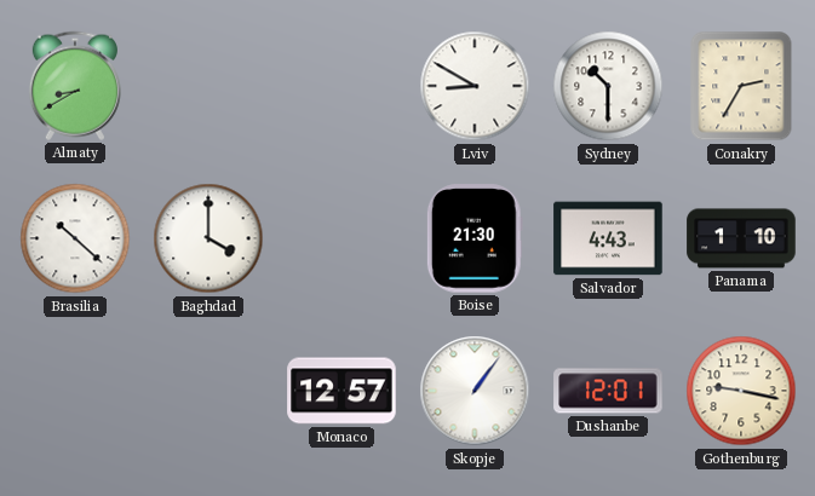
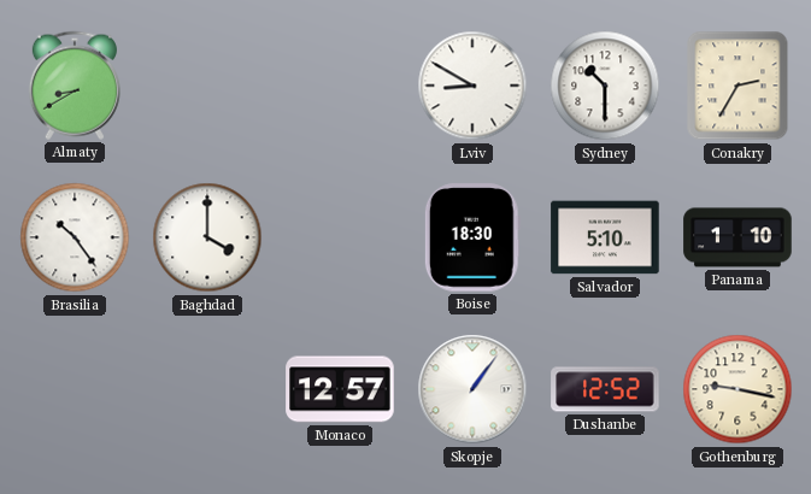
Brasilia: 10:22 -> 10:24 (75, 237)
Boise: 21:30 -> 18:30 (472, 237)
Salvador: 4:43 -> 5:10 (605, 237)
Dushanbe: 12:01 -> 12:52 (605, 389)
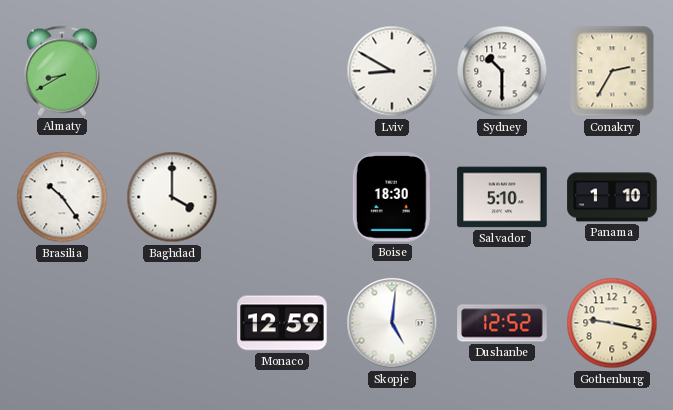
Monaco: 12:57 -> 12:59 (282, 323)
Skopje: 1:06 -> 5:01 (392, 323)
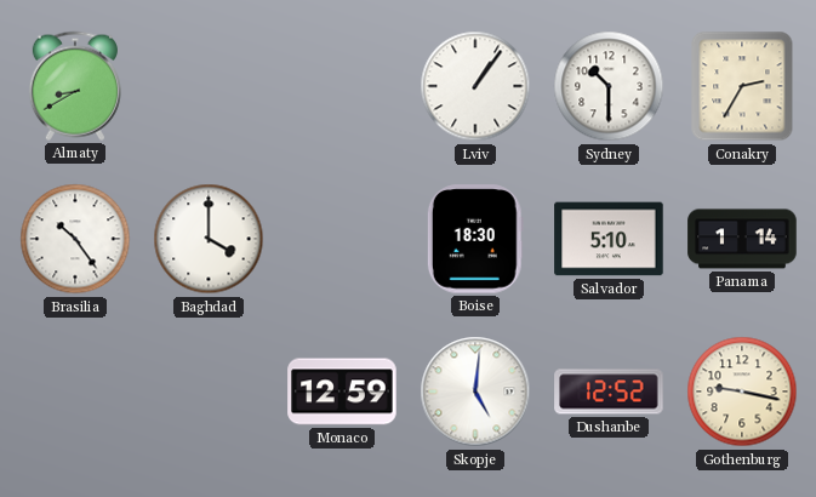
Lviv: 8:50 -> 1:06 (475, 86)
Panama: 1:10 -> 1:14 (742, 239)
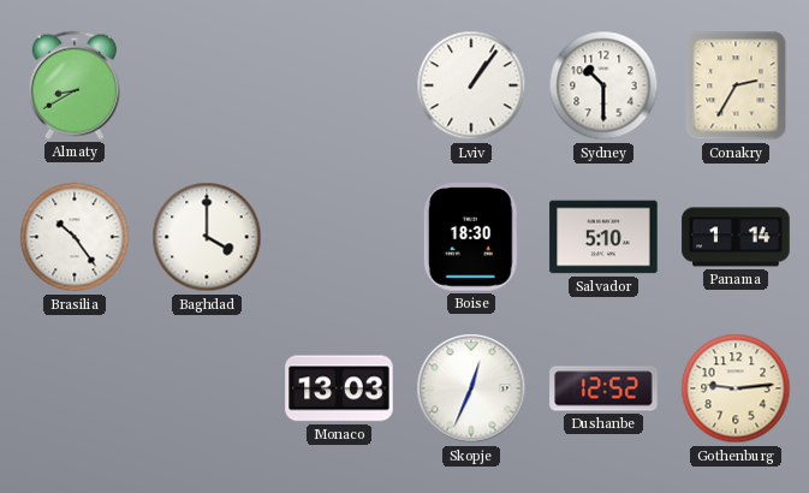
Monaco: 12:59 -> 13:03 (339, 388)
Skopje: 5:01 -> 12:34 (471, 388)
Gothenburg: 9:17 -> 9:14 (736, 388)
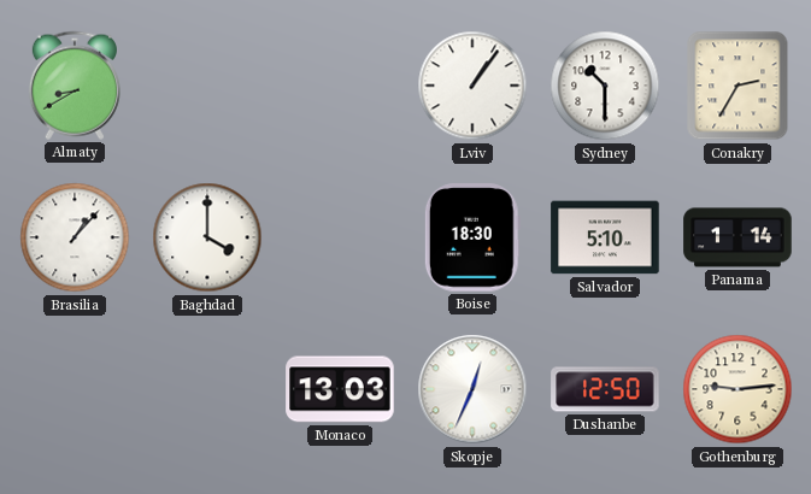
Brasilia: 10:24 -> 1:07 (75, 237)
Dushanbe: 12:52 -> 12:50 (605, 389)
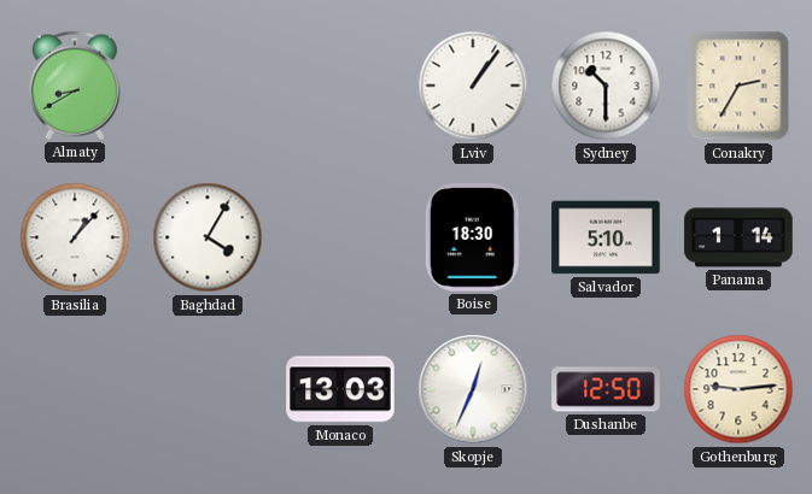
Baghdad: 4:00 -> 4:05 (208, 237)
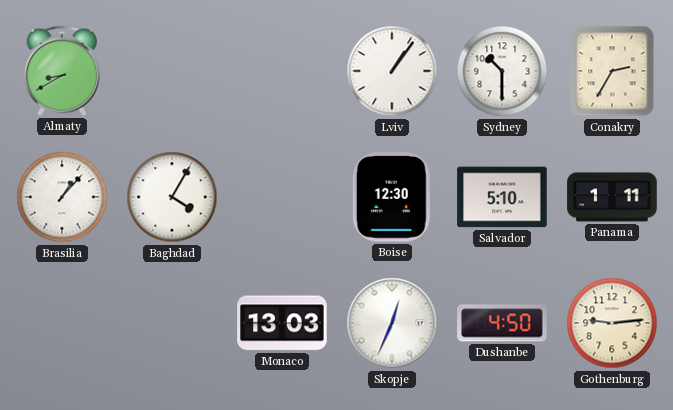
Boise: 18:30 -> 12:30 (392, 197)
Panama: 1:14 -> 1:11 (612, 197)
Dushanbe: 12:50 -> 4:50 (502, 323)
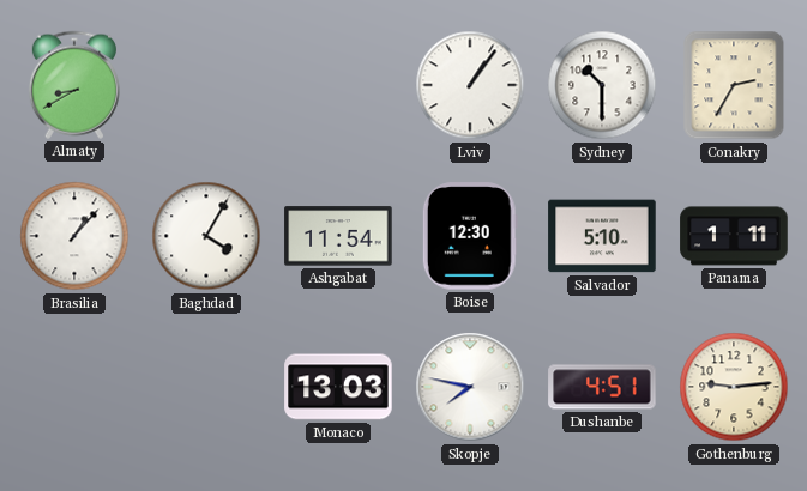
Ashgabat: none -> 11:54 (338, 236)
Skopje: 12:34 -> 7:47 (470, 387)
Dushanbe: 4:50 -> 4:51 (602, 387)
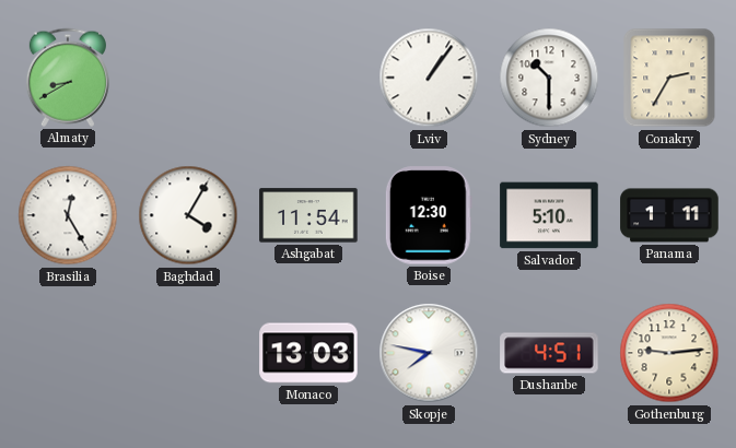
Brasilia: 1:07 -> 12:25 (68, 215)
